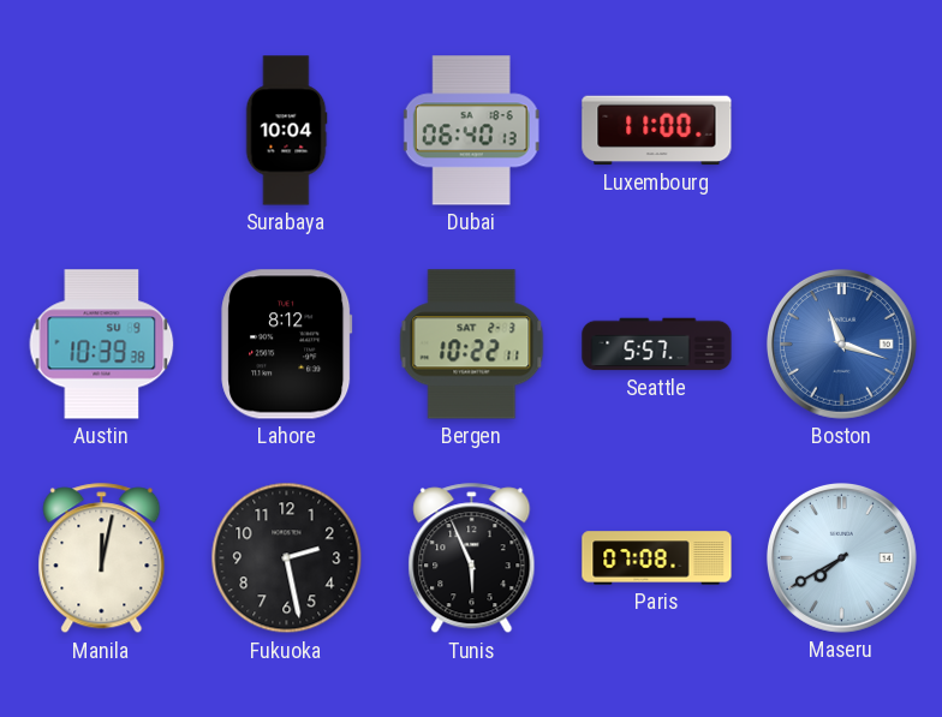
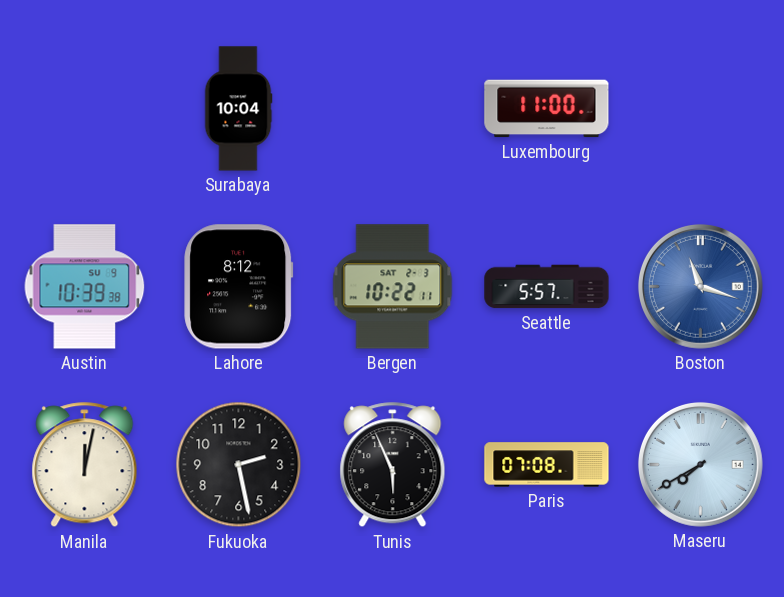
Dubai: 06:40 -> none (471, 131)
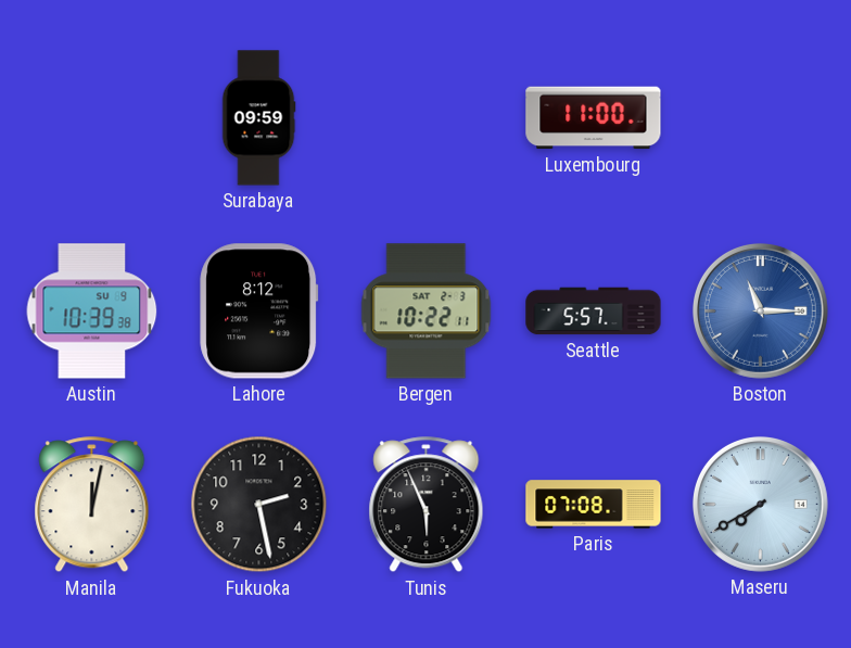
Surabaya: 10:04 -> 09:59 (258, 118)
Boston: 11:18 -> 11:15 (760, 310)
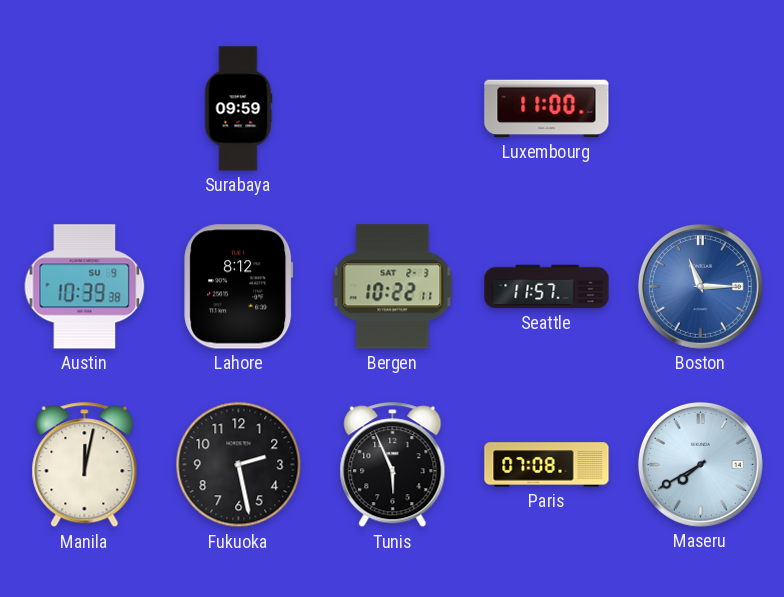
Seattle: 5:57 -> 11:57 (547, 287)
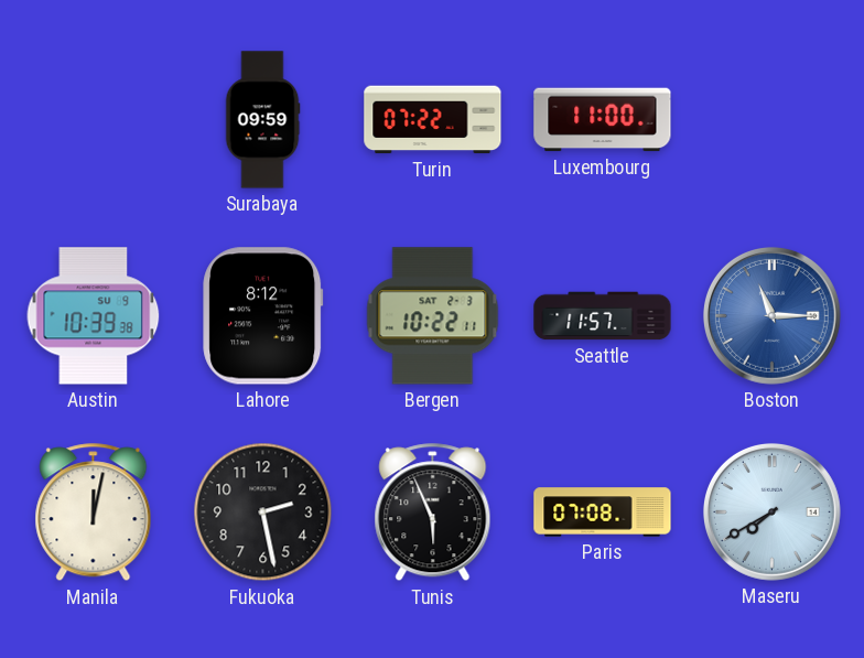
Turin: none -> 07:22 (433, 120)
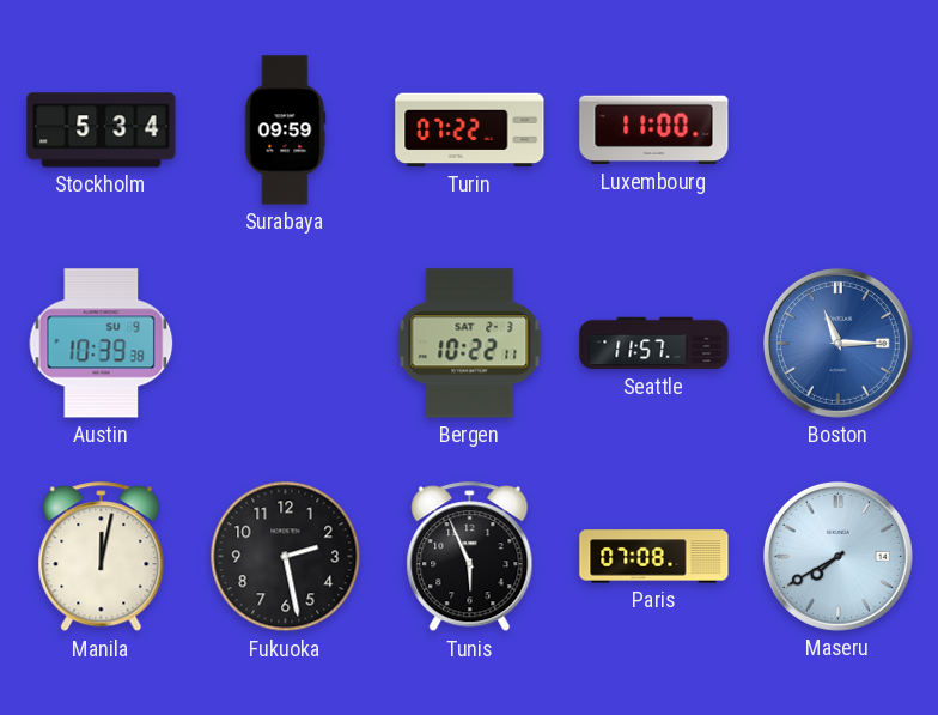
Stockholm: none -> 5:34 (102, 131)
Lahore: 8:12 -> none (263, 316)
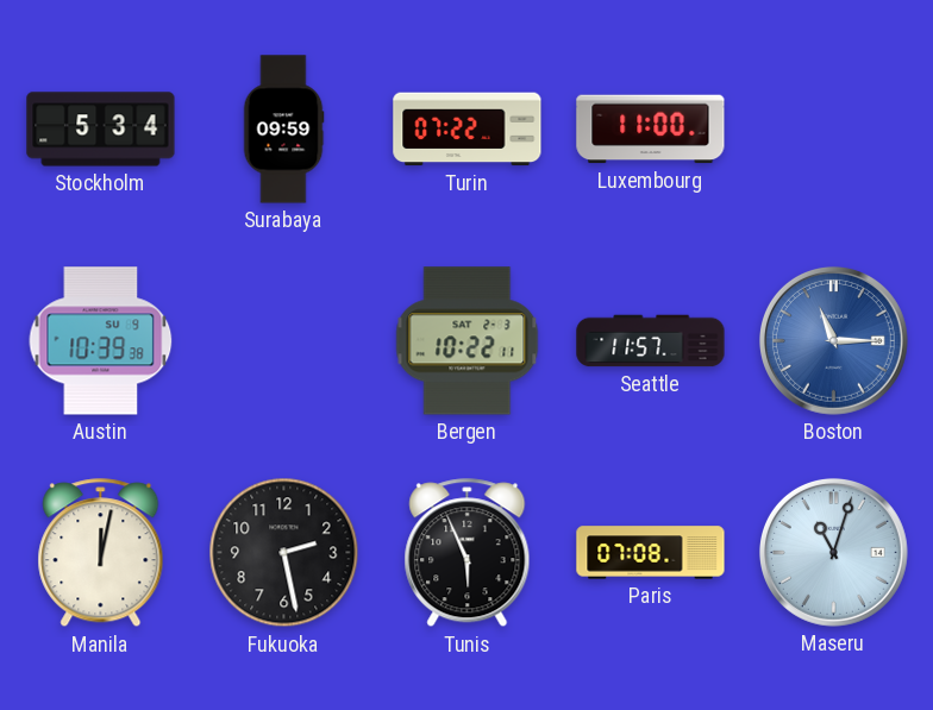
Maseru: 7:40 -> 11:03 (833, 552)
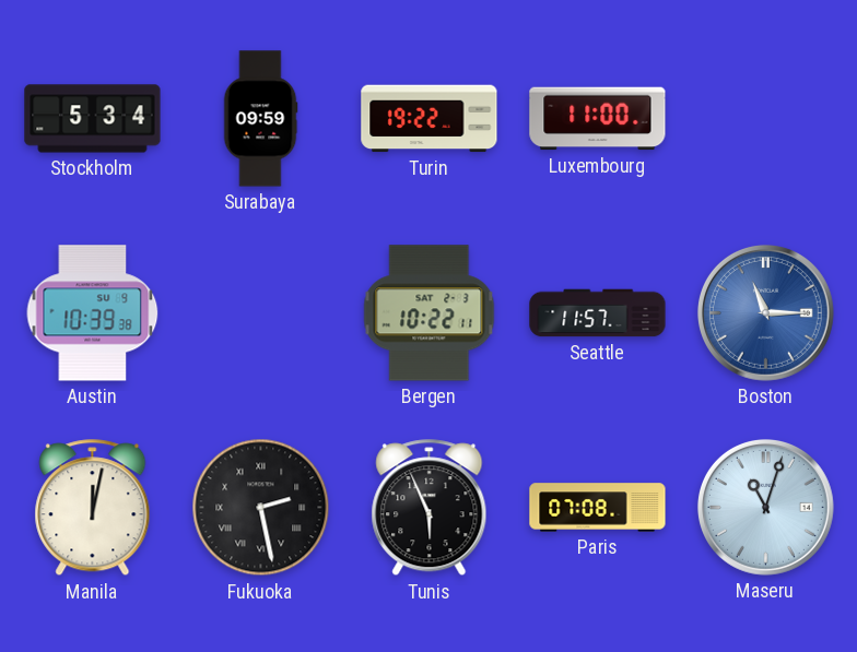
Turin: 07:22 -> 19:22 (430, 119)
Fukuoka numerals: Arabic -> Roman (261, 508)
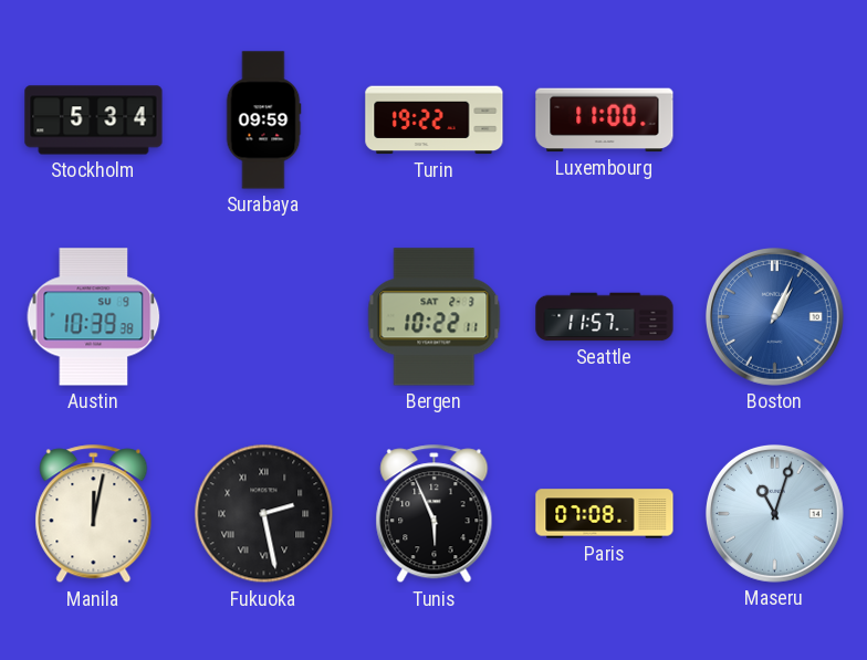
Boston: 11:15 -> 1:04 (774, 316)
